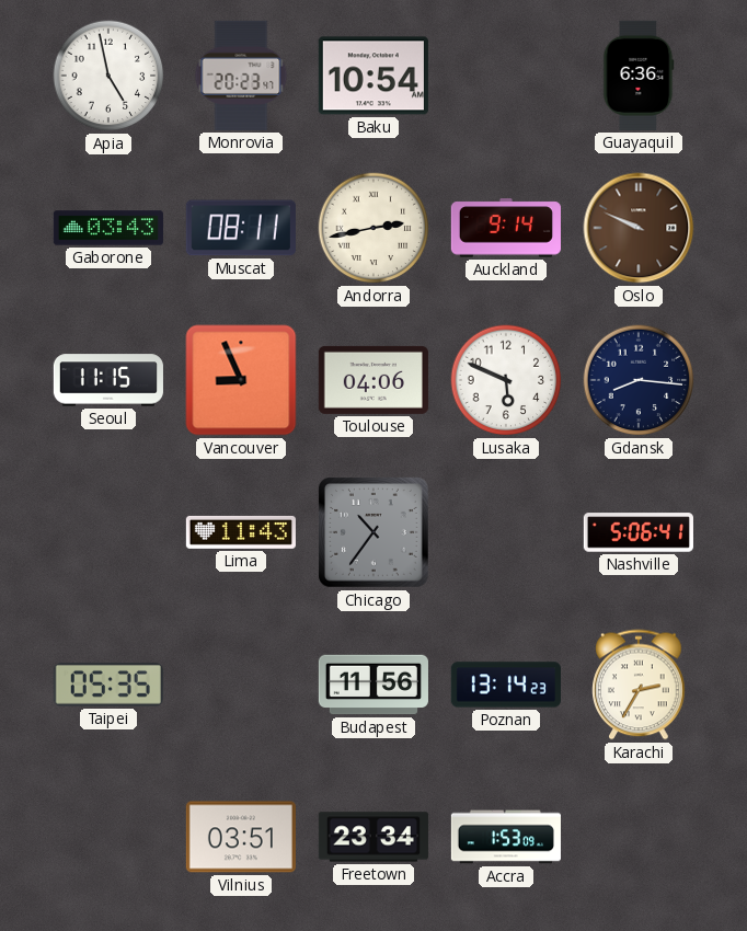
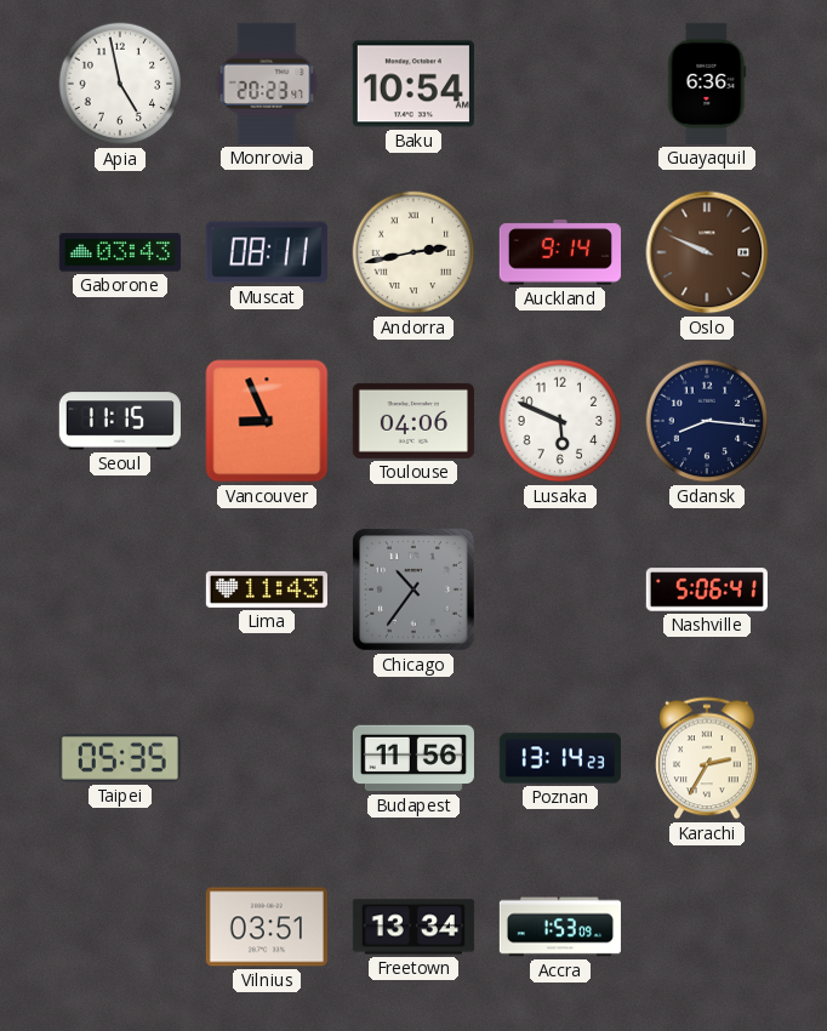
Freetown: 23:34 -> 13:34 (413, 927)
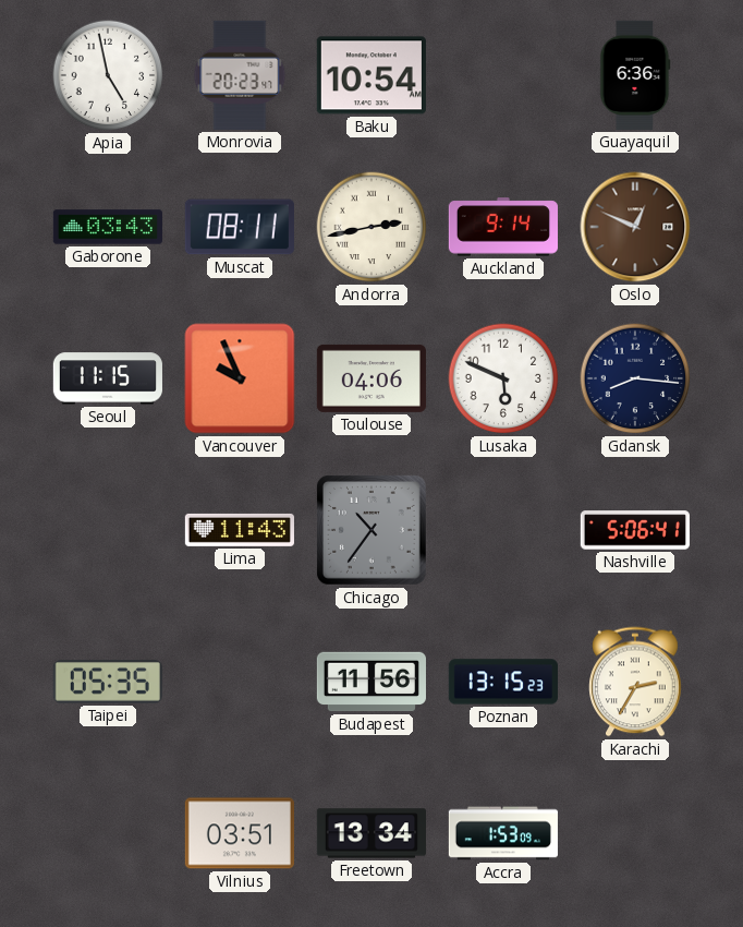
Oslo: 9:49 -> 12:49 (635, 227)
Vancouver: 8:56 -> 9:56 (240, 378)
Poznan: 13:14 -> 13:15 (503, 682)
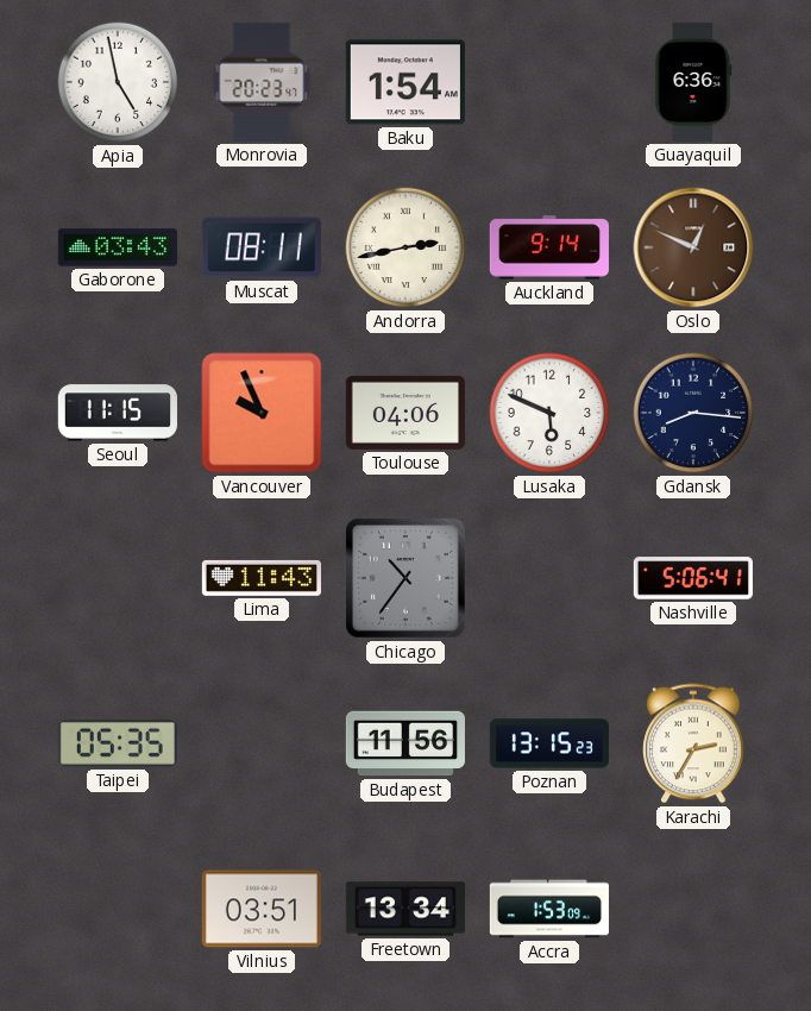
Baku: 10:54 -> 1:54 (405, 82)
